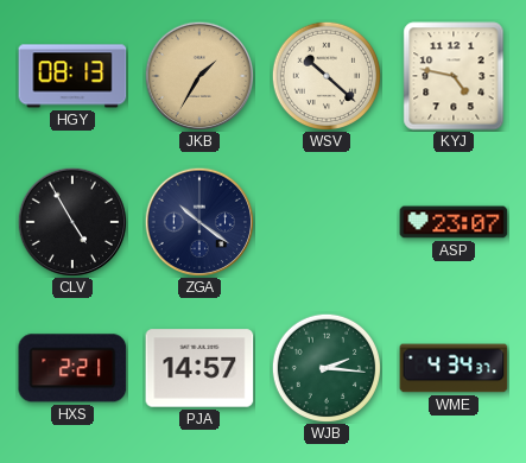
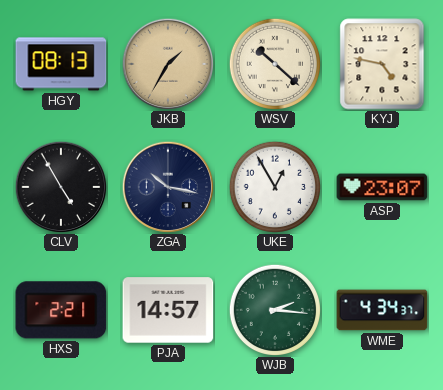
ZGA: 10:21 -> 10:17 (168, 187)
UKE: none -> 12:55 (274, 186)
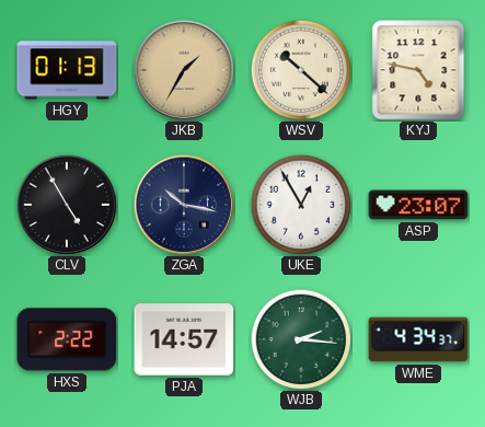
HGY: 08:13 -> 01:13 (67, 70)
HXS: 2:21 -> 2:22 (67, 339)
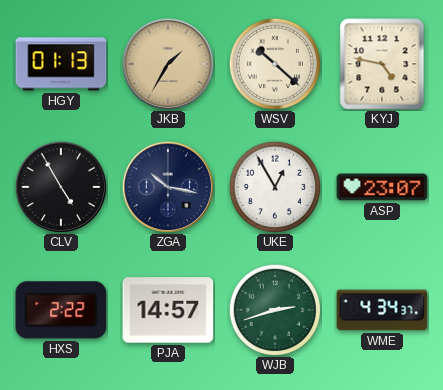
WJB: 2:16 -> 2:42 (274, 309)
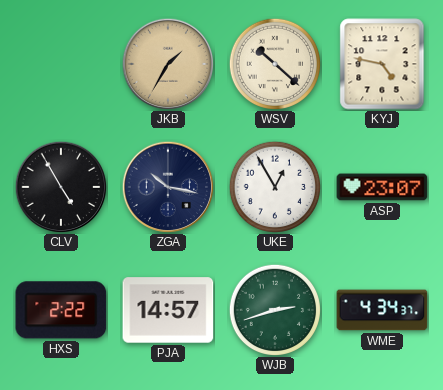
HGY: 01:13 -> none (61, 64)
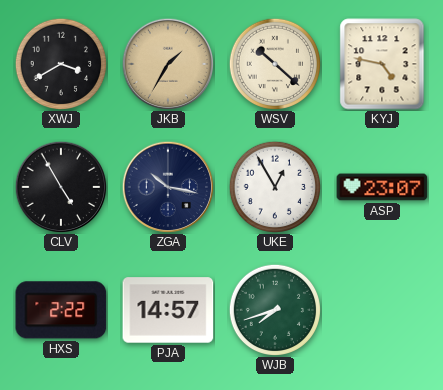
XWJ: none -> 3:40 (60, 63)
WJB: 2:42 -> 7:42 (274, 309)
WME: 4:34 -> none (382, 310)
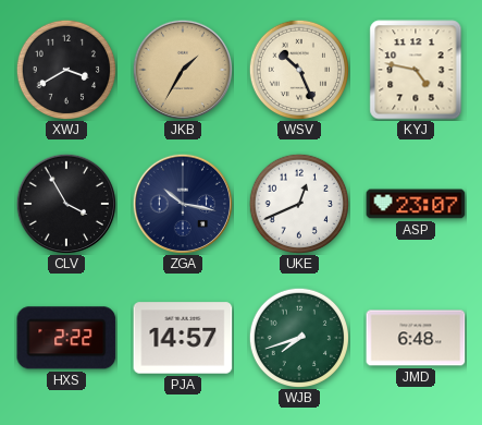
WSV: 10:22 -> 10:26 (298, 69)
CLV: 4:55 -> 3:55 (66, 204)
UKE: 12:55 -> 12:41 (298, 203)
JMD: none -> 6:48 (416, 338)
